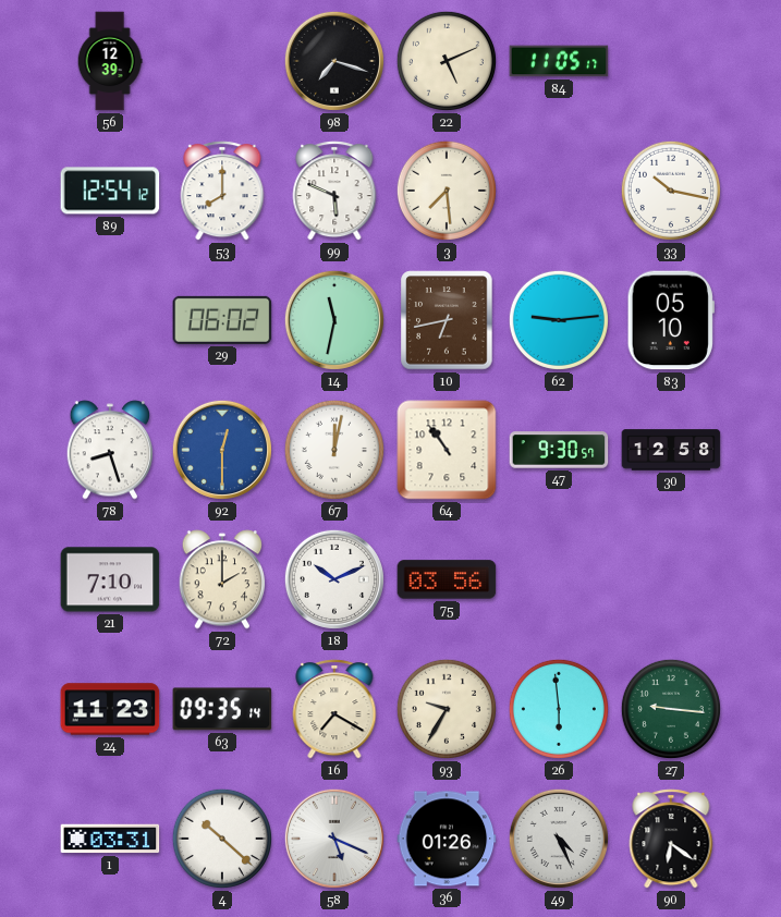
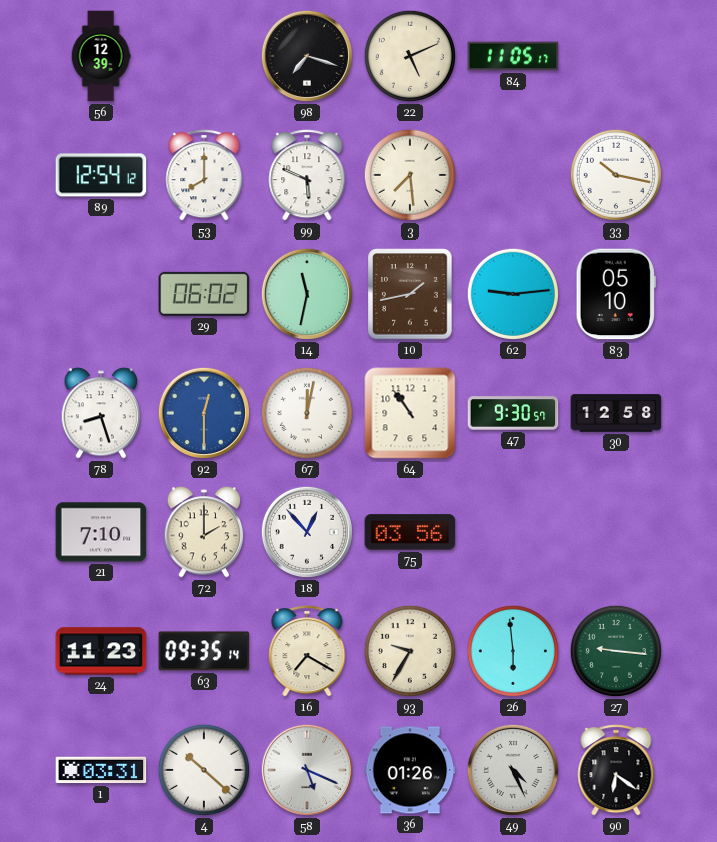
10: 6:43 -> 1:43 (410, 294)
18: 10:11 -> 12:53 (307, 532)
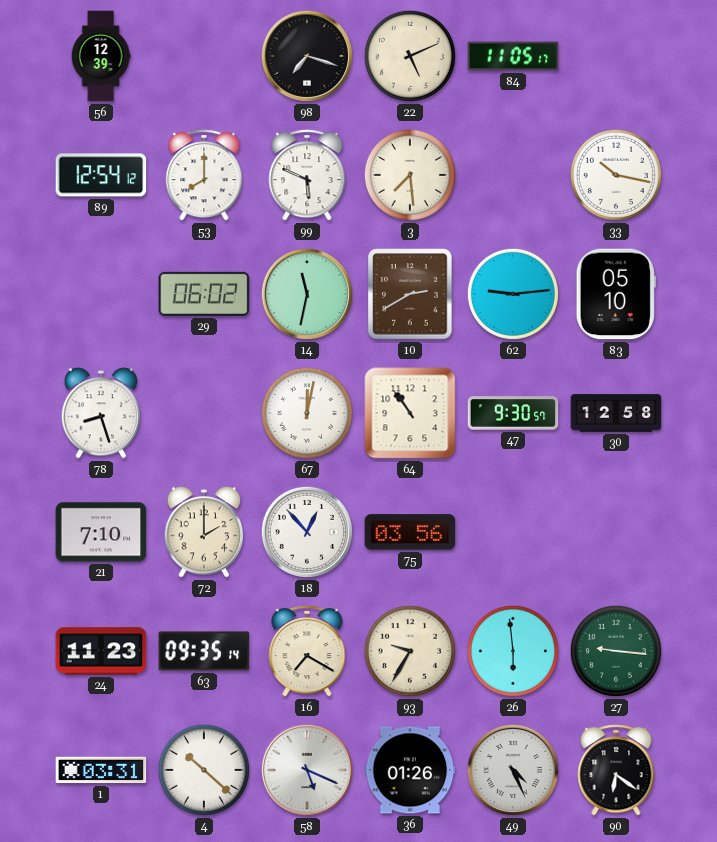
10: 1:43 -> 2:40 (410, 294)
92: 12:30 -> none (204, 413)
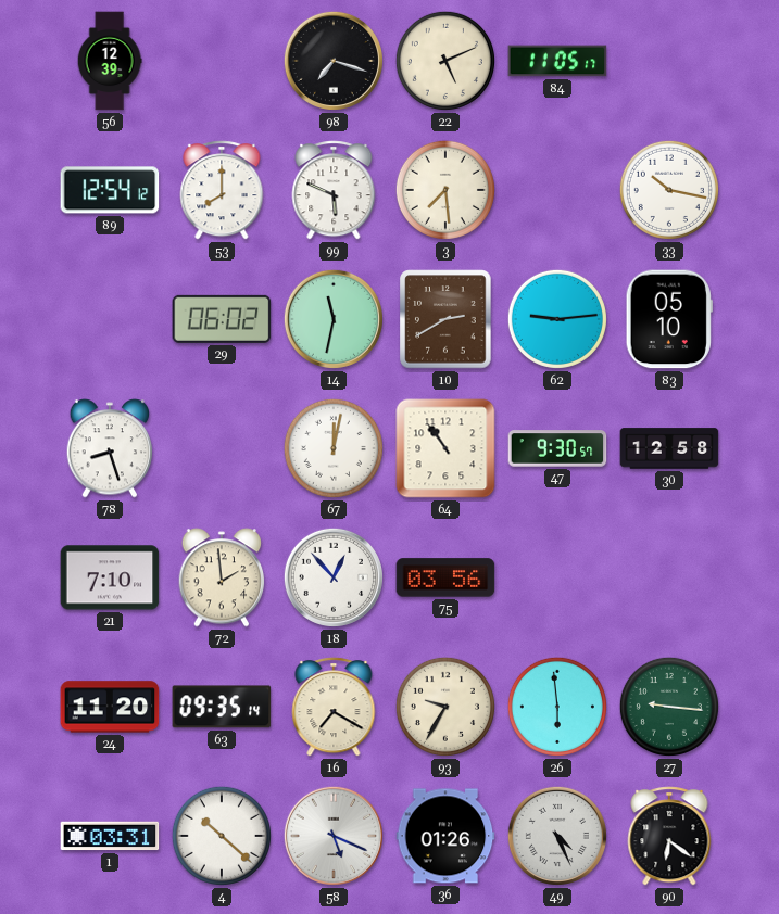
72: 2:00 -> 1:59 (222, 577)
24: 11:23 -> 11:20 (110, 707)
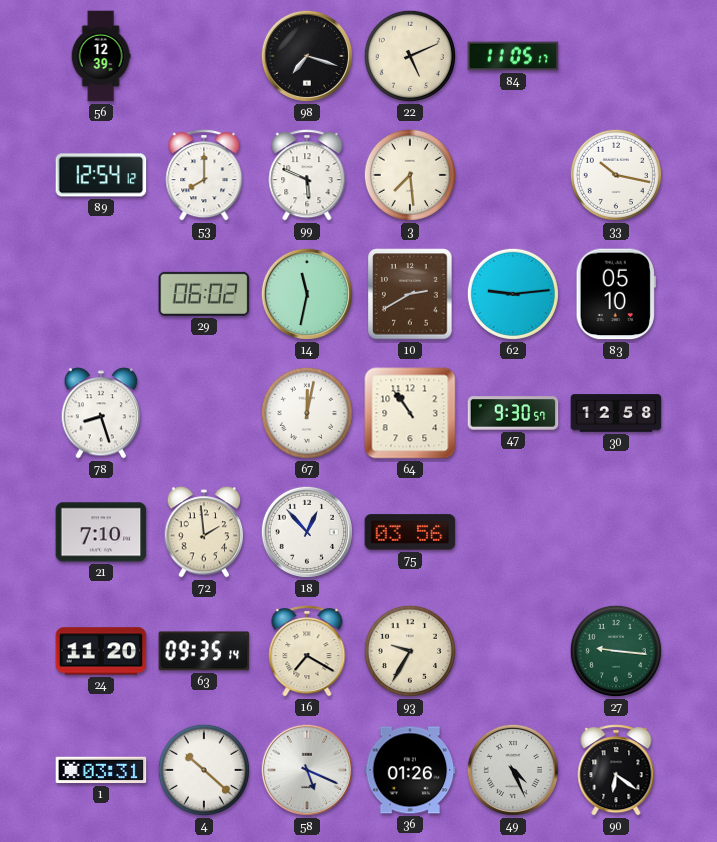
26: 5:59 -> none (557, 707)
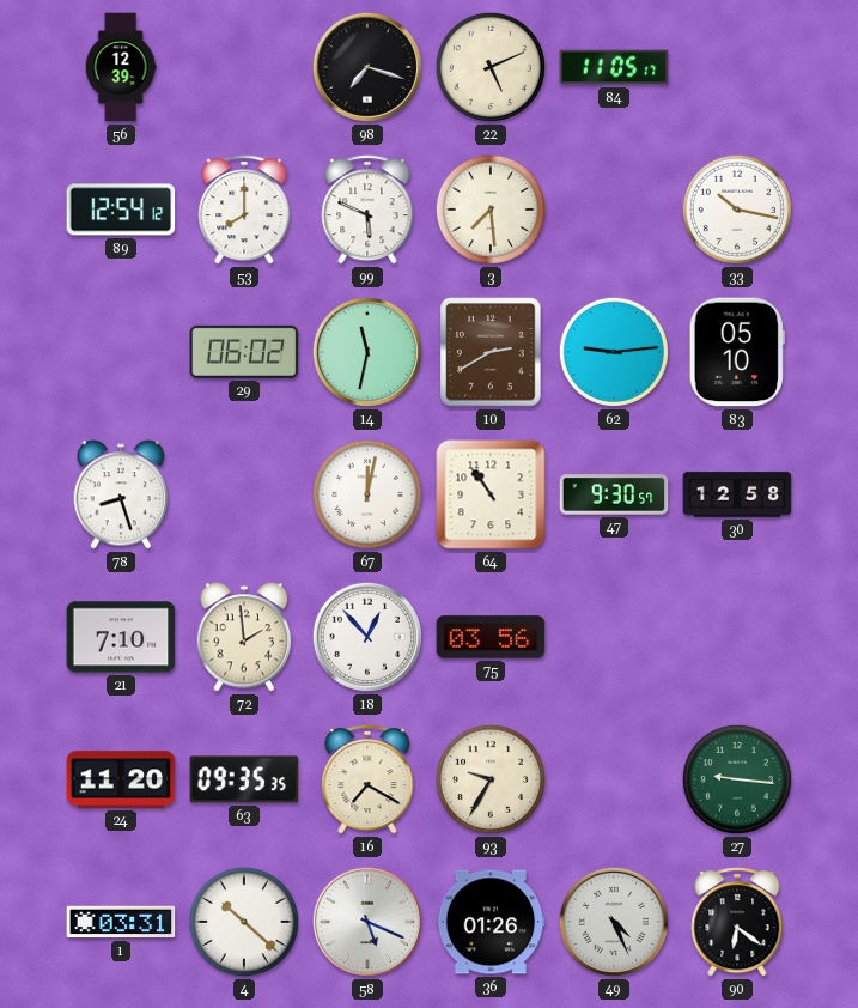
63: 09:35:14 -> 09:35:35 (244, 779)
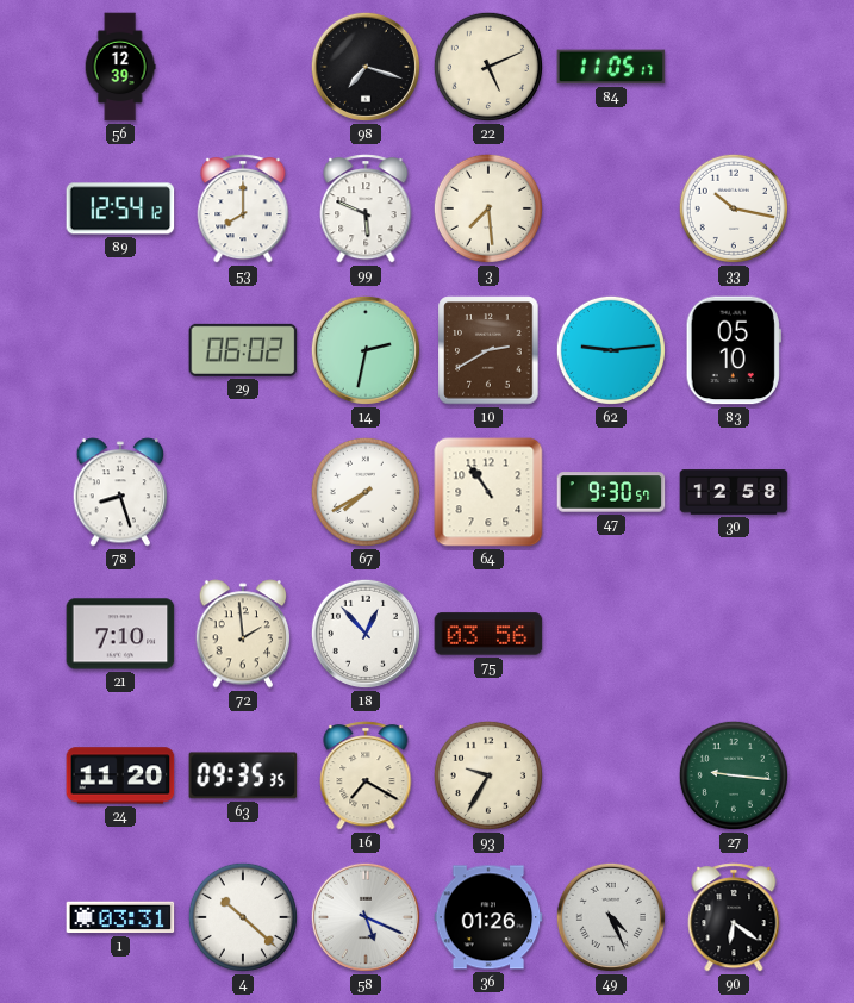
14: 11:32 -> 2:32 (366, 350)
67: 12:02 -> 7:40 (366, 492)
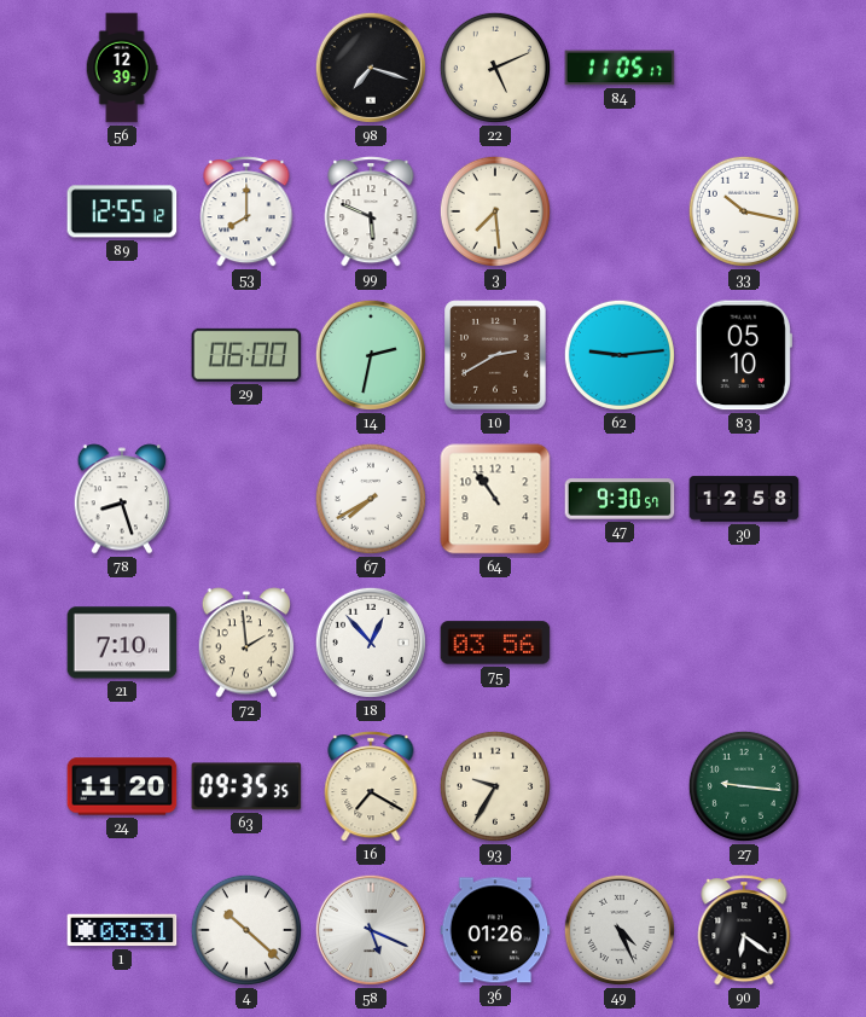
89: 12:54 -> 12:55 (122, 211)
29: 06:02 -> 06:00 (246, 355)
